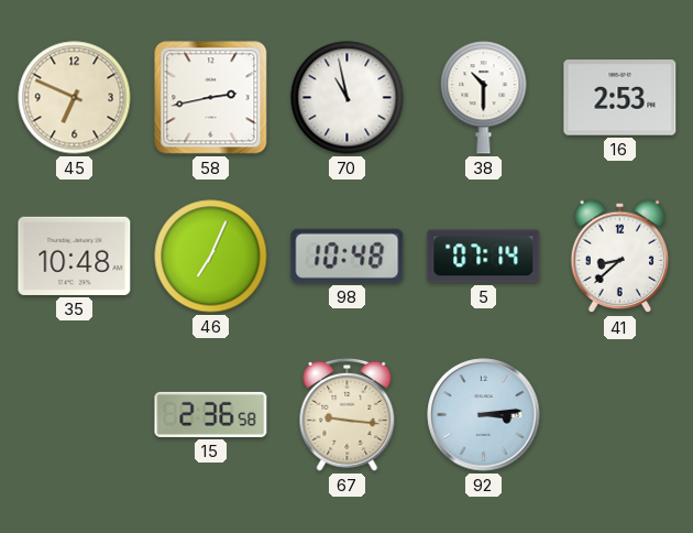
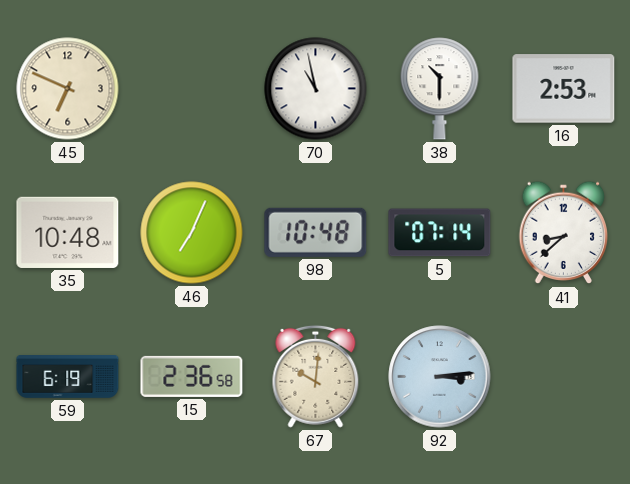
58: 2:43 -> none (211, 98)
59: none -> 6:19 (68, 377)
67: 9:16 -> 10:01 (316, 376)
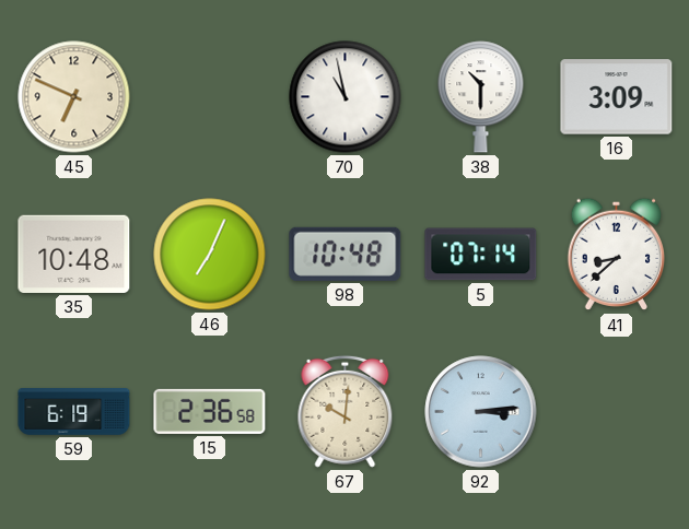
16: 2:53 -> 3:09 (617, 97)
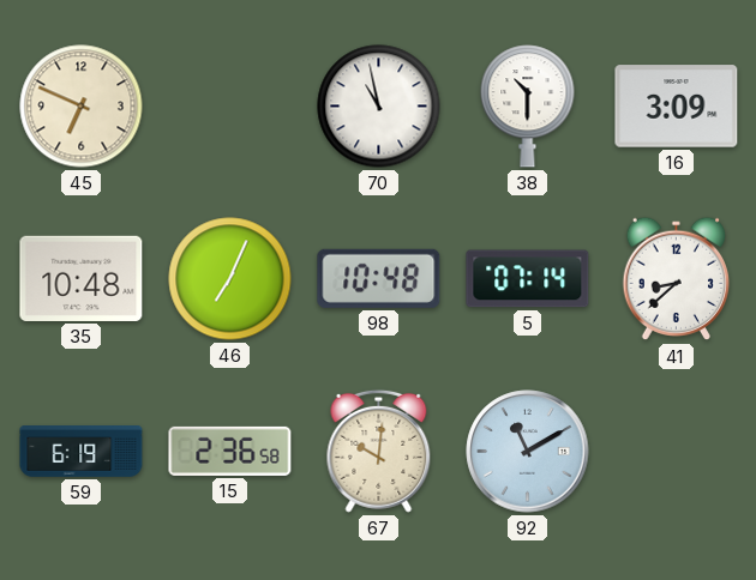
92: 3:14 -> 11:10 (528, 452)
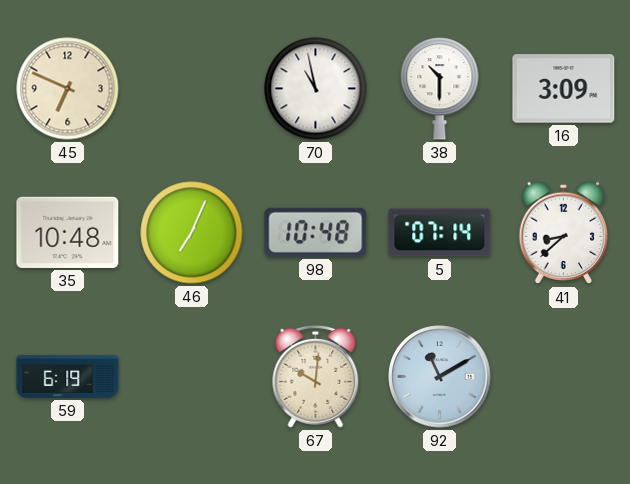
15: 2:36 -> none (230, 451)
